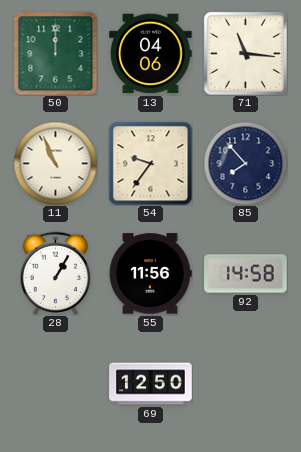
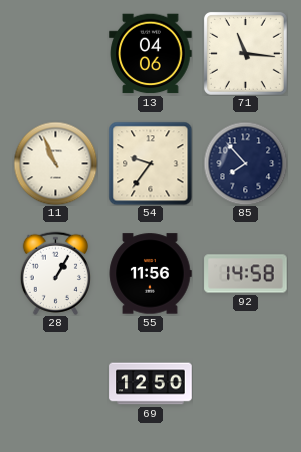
50: 12:00 -> none (55, 53)
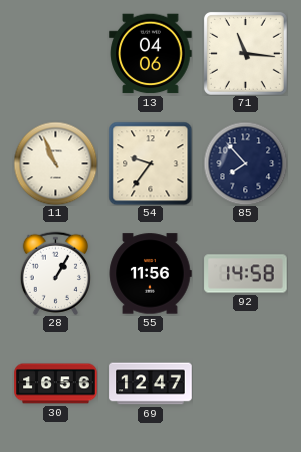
30: none -> 16:56 (56, 384)
69: 12:50 -> 12:47 (151, 384)
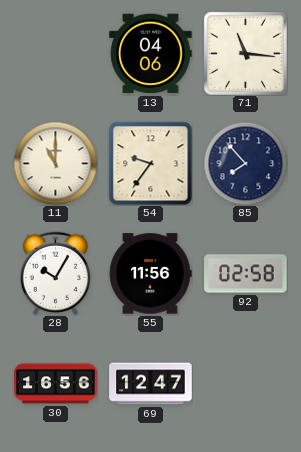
11: 10:56 -> 11:00 (55, 163)
28: 1:05 -> 10:05 (55, 273)
92: 14:58 -> 02:58 (246, 274)
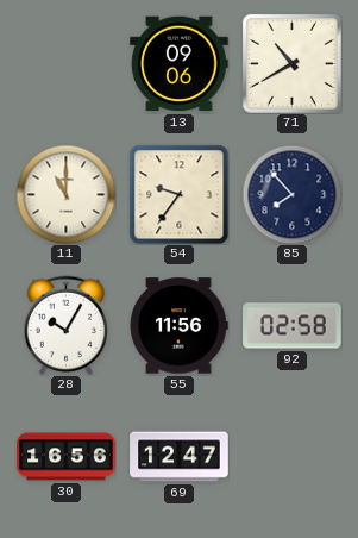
13: 04:06 -> 09:06 (180, 64)
71: 11:16 -> 10:40 (291, 63)
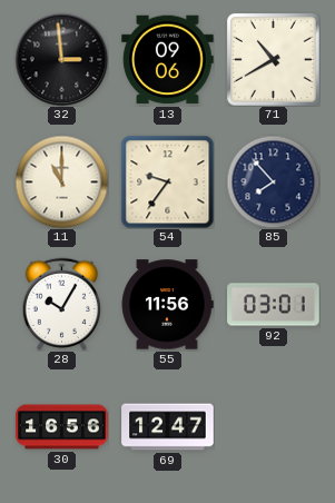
32: none -> 2:59 (61, 59)
92: 02:58 -> 03:01 (274, 305)
